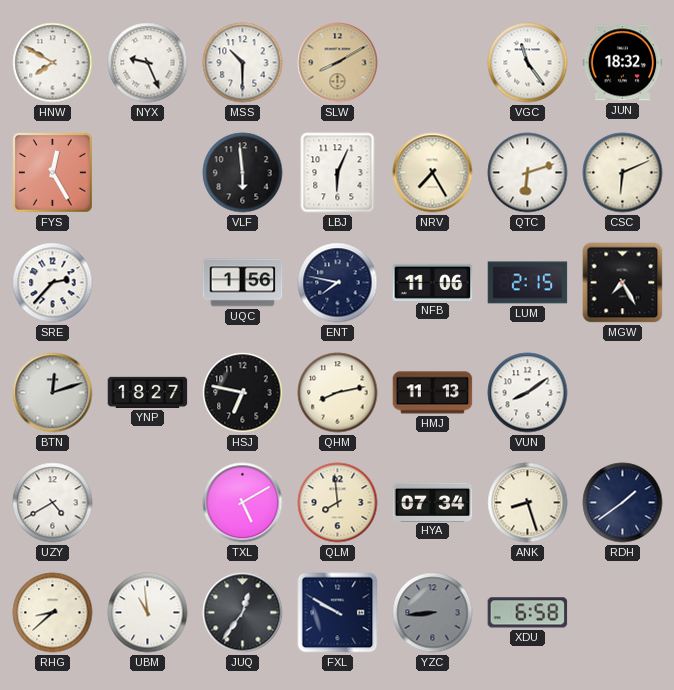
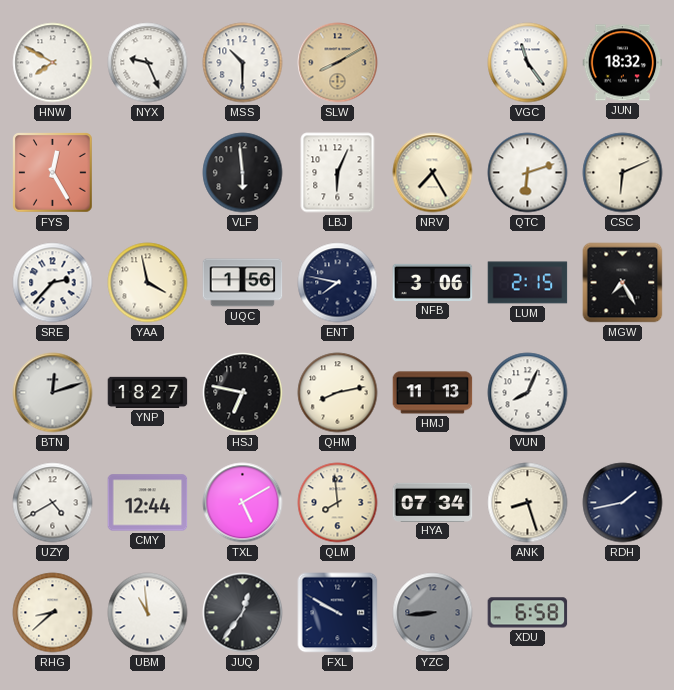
YAA: none -> 3:58 (148, 283)
NFB: 11:06 -> 3:06 (433, 282)
VUN: 8:09 -> 8:04 (528, 393)
CMY: none -> 12:44 (148, 503)
RDH: 1:39 -> 1:43 (623, 503)
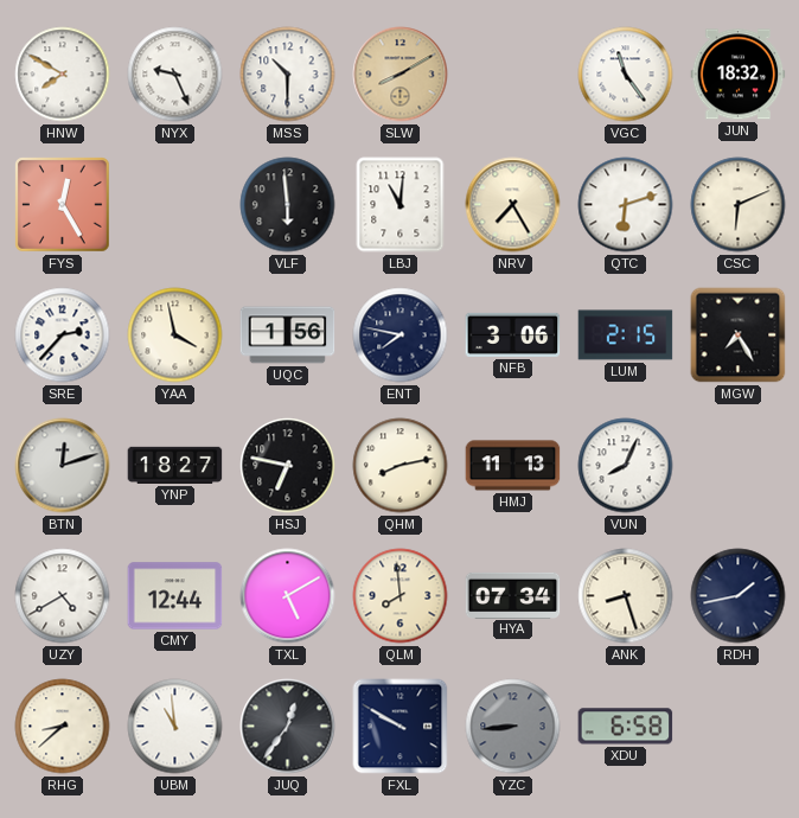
LBJ: 6:04 -> 11:01 (401, 205)
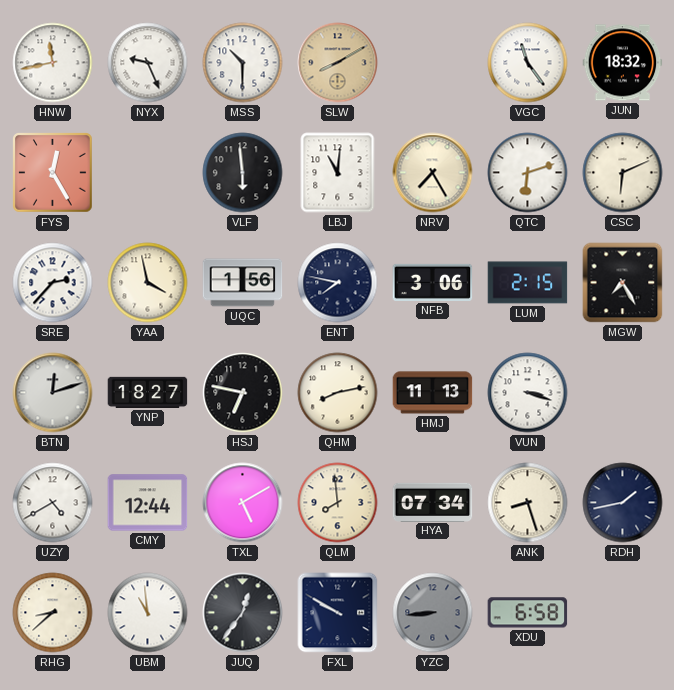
HNW: 7:50 -> 11:43 (53, 63)
VUN: 8:04 -> 3:18 (528, 393)
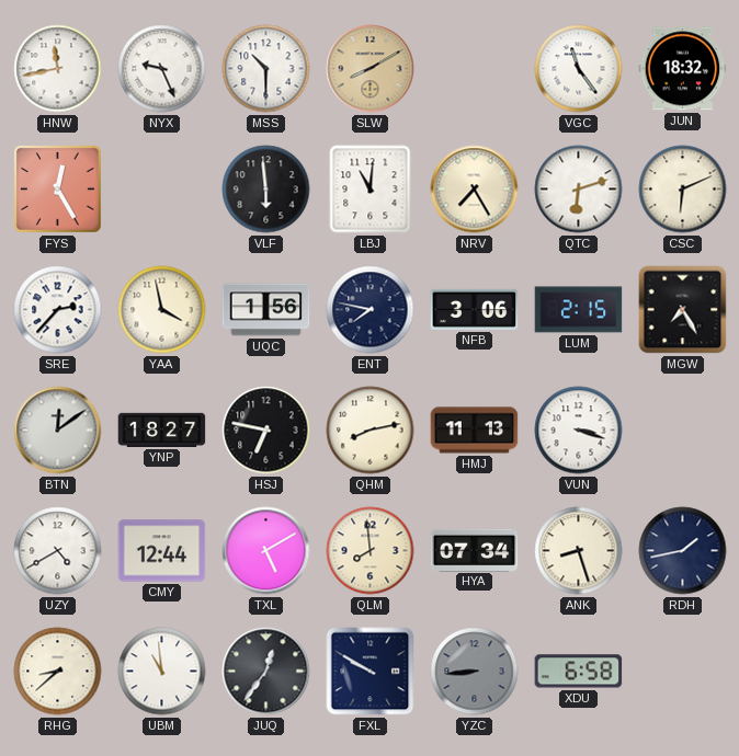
BTN: 12:12 -> 12:09 (58, 431)
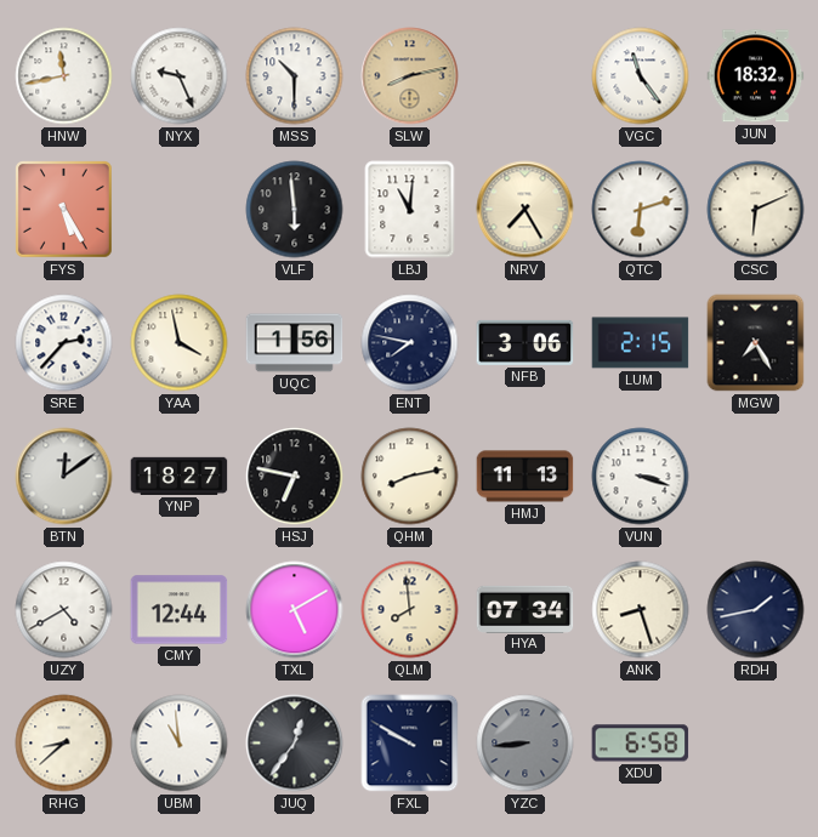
SLW: 8:10 -> 8:13 (410, 76)
FYS: 12:25 -> 5:25 (64, 210)
